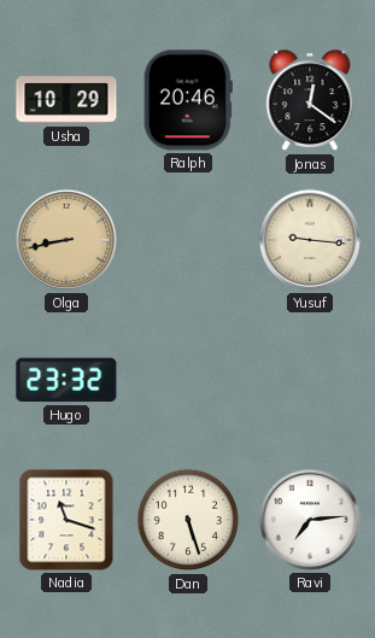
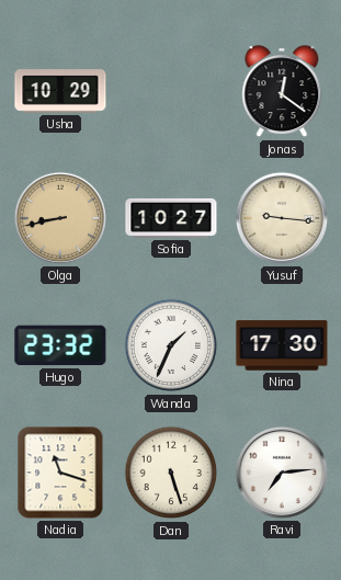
Ralph: 20:46 -> none (188, 100)
Sofia: none -> 10:27 (171, 218)
Wanda: none -> 1:34 (171, 345)
Nina: none -> 17:30 (282, 345)
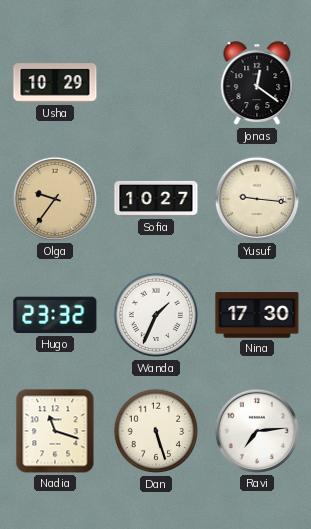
Olga: 8:43 -> 9:36 (55, 199)
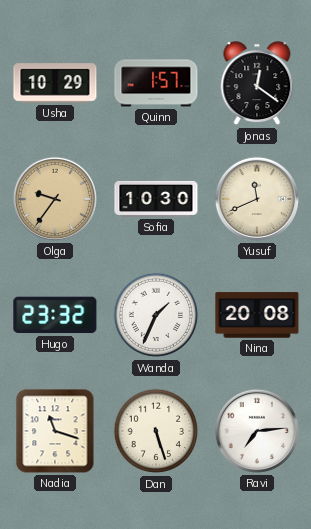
Quinn: none -> 1:57 (156, 83)
Sofia: 10:27 -> 10:30 (156, 199)
Yusuf: 9:16 -> 11:41 (257, 199)
Nina: 17:30 -> 20:08 (257, 315)
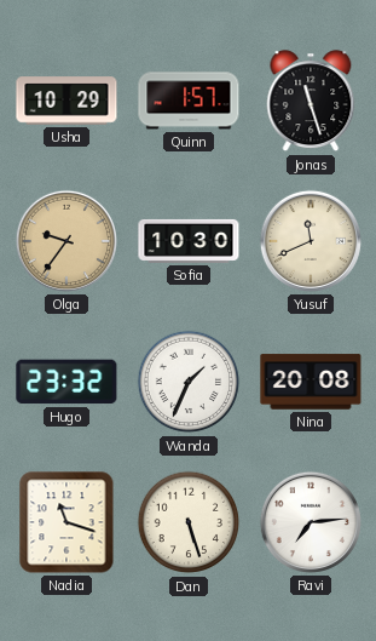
Jonas: 12:21 -> 11:27 (311, 102)
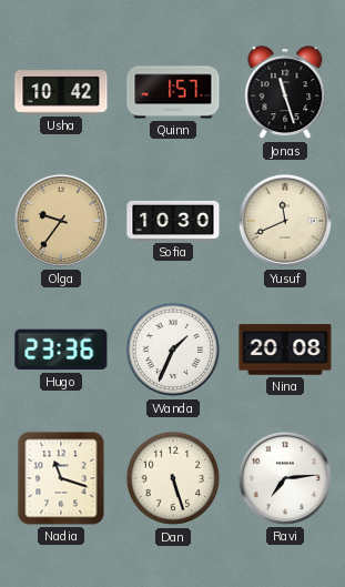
Usha: 10:29 -> 10:42 (61, 92)
Hugo: 23:32 -> 23:36 (61, 350)
